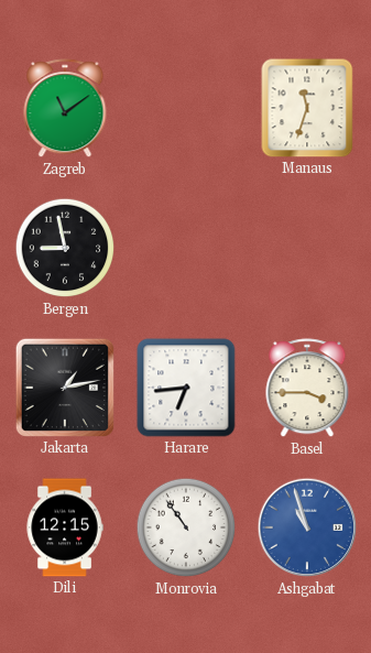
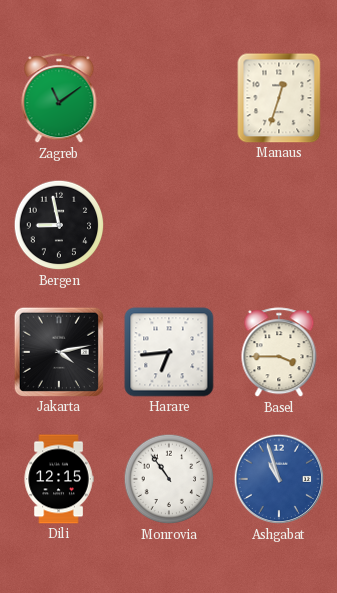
Manaus: 11:33 -> 12:33 (279, 98)
Jakarta: 1:13 -> 4:13 (59, 352)
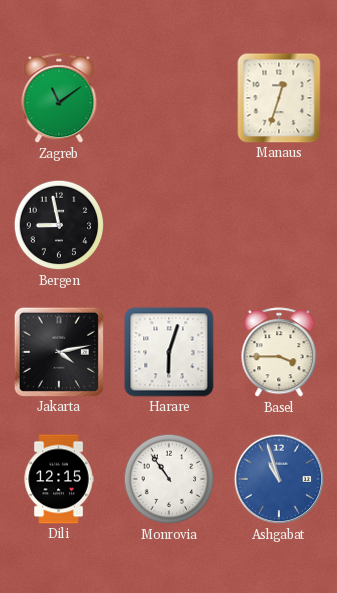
Harare: 6:44 -> 6:03 (169, 352)
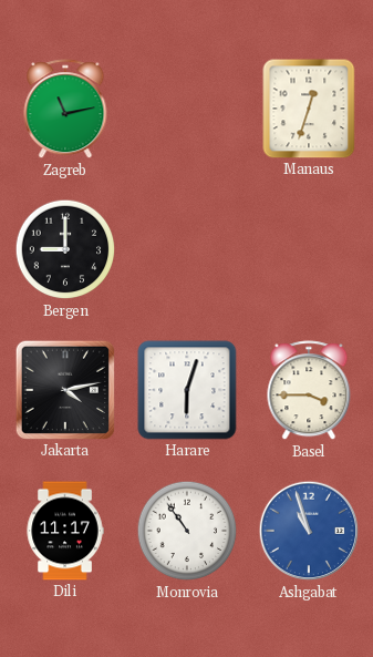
Zagreb: 11:09 -> 11:13 (65, 110)
Bergen: 8:58 -> 9:00 (65, 249)
Dili: 12:15 -> 11:17 (65, 531)
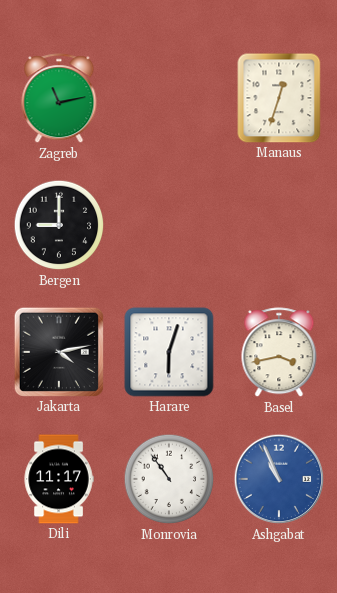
Basel: 3:45 -> 3:43 (279, 353)
Ashgabat: 10:57 -> 10:56 (279, 479)
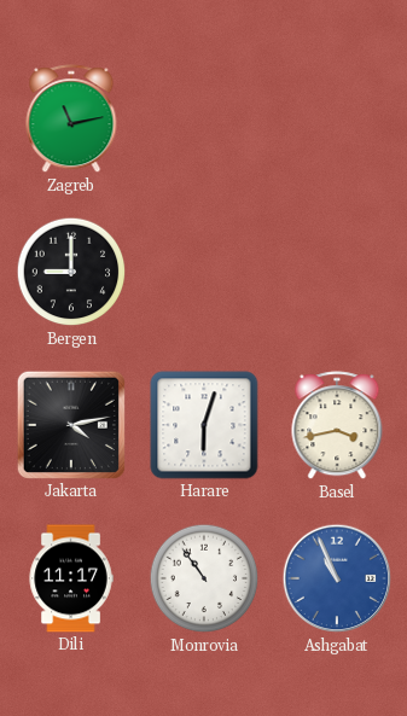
Manaus: 12:33 -> none (279, 98)
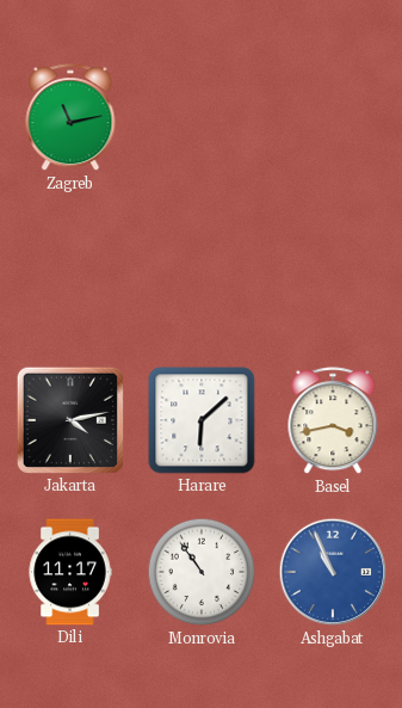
Bergen: 9:00 -> none (71, 272)
Harare: 6:03 -> 6:08 (202, 420)
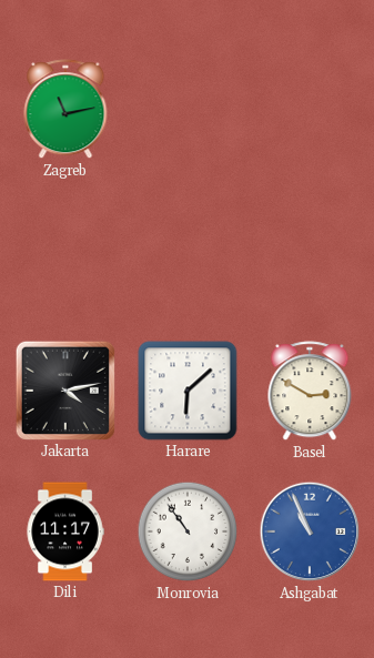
Basel: 3:43 -> 2:50 (310, 392)
